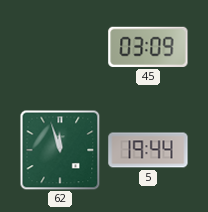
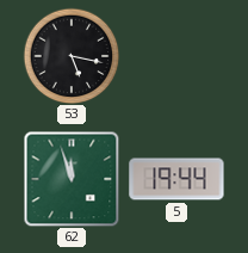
53: none -> 5:17 (72, 56)
45: 03:09 -> none (148, 47)
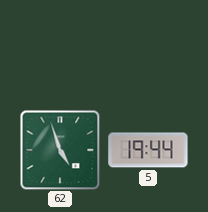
53: 5:17 -> none (72, 56)
62: 11:57 -> 4:57 (60, 150)
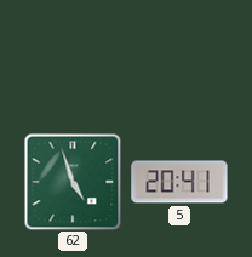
5: 19:44 -> 20:41 (179, 182)
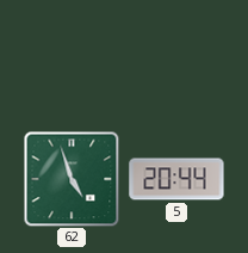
5: 20:41 -> 20:44 (176, 179)
